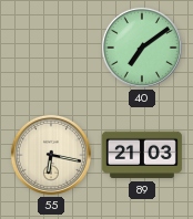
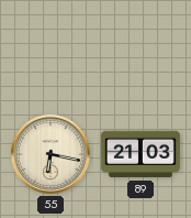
40: 7:09 -> none (142, 48)
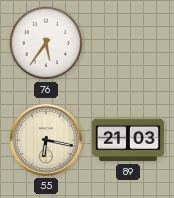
76: none -> 5:36 (46, 43)
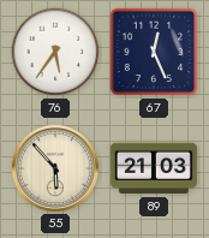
67: none -> 12:26 (154, 52)
55: 6:17 -> 5:53 (55, 168)
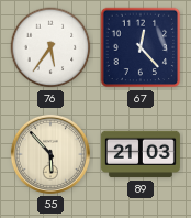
67: 12:26 -> 12:23 (141, 47)
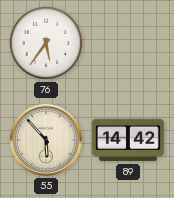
67: 12:23 -> none (141, 47)
89: 21:03 -> 14:42 (128, 140)
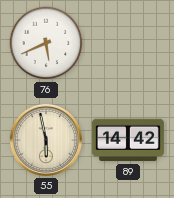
76: 5:36 -> 5:41 (46, 43)
55: 5:53 -> 5:58 (46, 140)
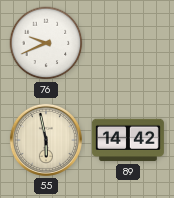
76: 5:41 -> 9:41 (46, 43)
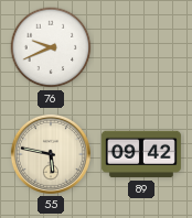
55: 5:58 -> 5:47 (51, 154)
89: 14:42 -> 09:42 (141, 154)
